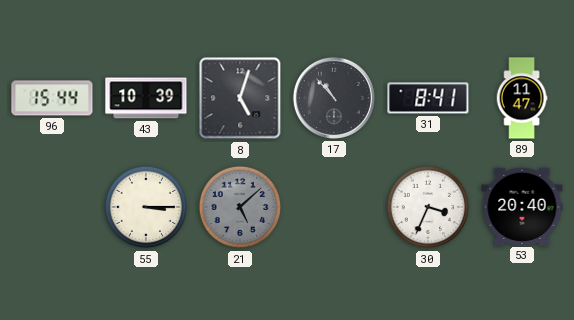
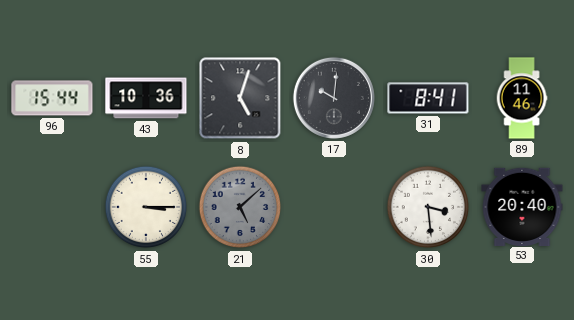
43: 10:39 -> 10:36 (146, 98)
17: 10:53 -> 10:01 (334, 98)
89: 11:47 -> 11:46 (522, 98)
30: 3:34 -> 3:29 (428, 207)
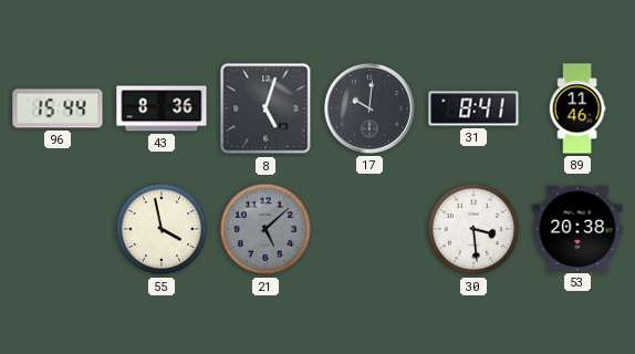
43: 10:36 -> 8:36 (162, 108)
55: 3:15 -> 3:58 (162, 229)
53: 20:40 -> 20:38 (577, 228)
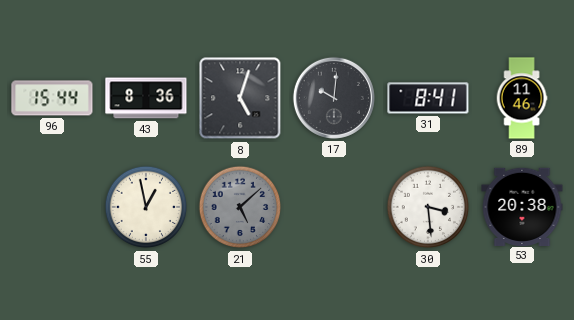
55: 3:58 -> 12:58 (146, 207)
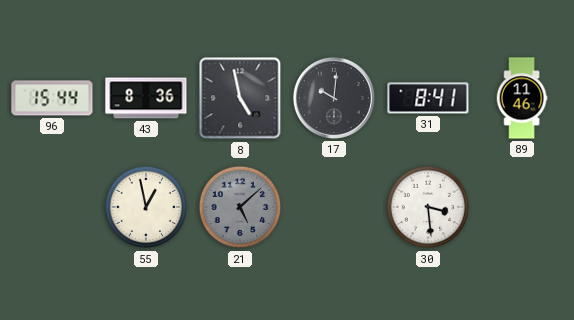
8: 5:03 -> 4:58 (240, 98)
53: 20:38 -> none (522, 206)
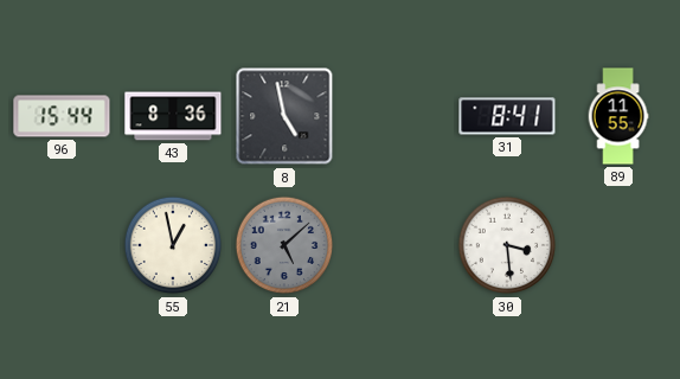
17: 10:01 -> none (334, 98)
89: 11:46 -> 11:55 (618, 116)
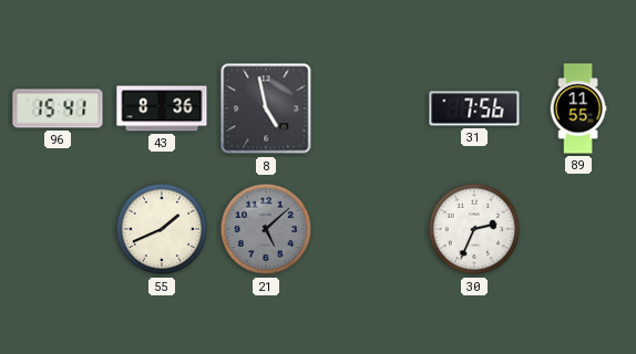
96: 15:44 -> 15:41 (58, 108)
31: 8:41 -> 7:56 (474, 108)
55: 12:58 -> 1:41 (162, 229)
30: 3:29 -> 2:34 (474, 229)
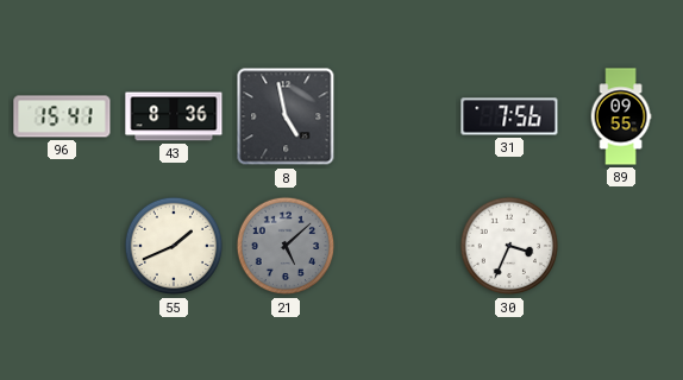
89: 11:55 -> 09:55 (621, 116)
30: 2:34 -> 3:34 (509, 246)
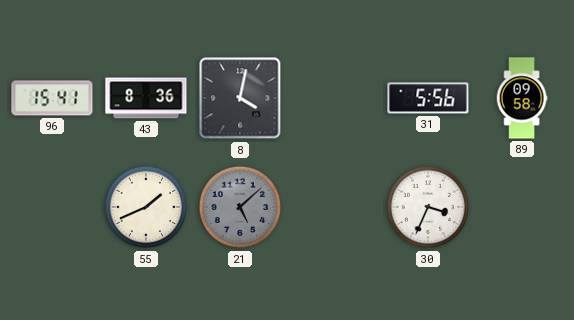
8: 4:58 -> 4:02 (240, 98)
31: 7:56 -> 5:56 (428, 98)
89: 09:55 -> 09:58 (522, 98)
